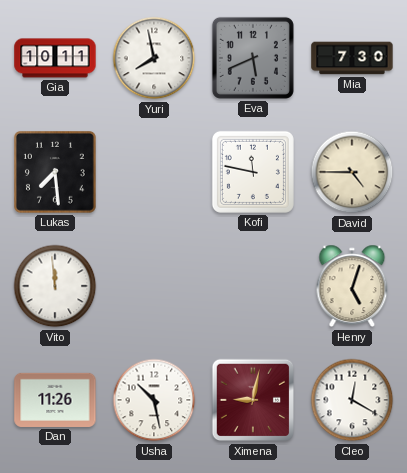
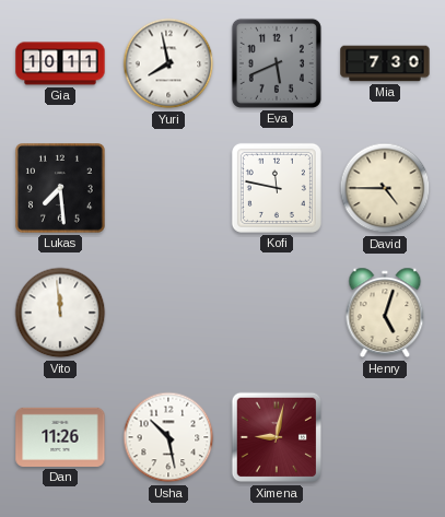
Cleo: 12:20 -> none (352, 400)
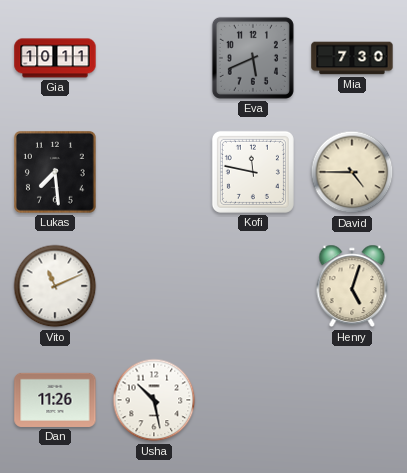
Yuri: 7:58 -> none (168, 63)
Vito: 11:59 -> 11:11 (55, 286)
Ximena: 9:02 -> none (277, 437)
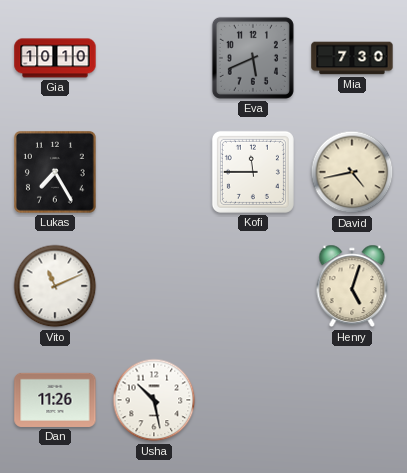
Gia: 10:11 -> 10:10 (55, 58)
Lukas: 7:29 -> 7:25 (56, 173)
Kofi: 11:47 -> 11:45 (253, 172)
David: 4:45 -> 4:43 (352, 172)
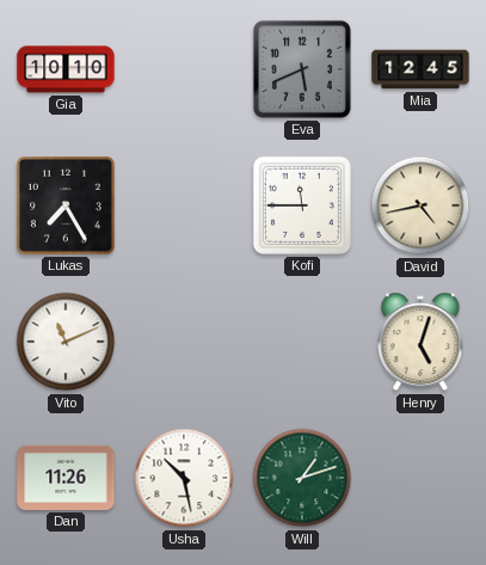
Mia: 7:30 -> 12:45 (420, 69)
Will: none -> 1:12 (302, 478)
